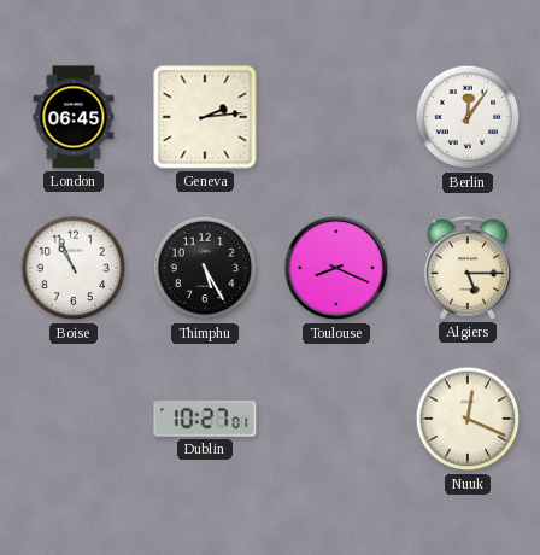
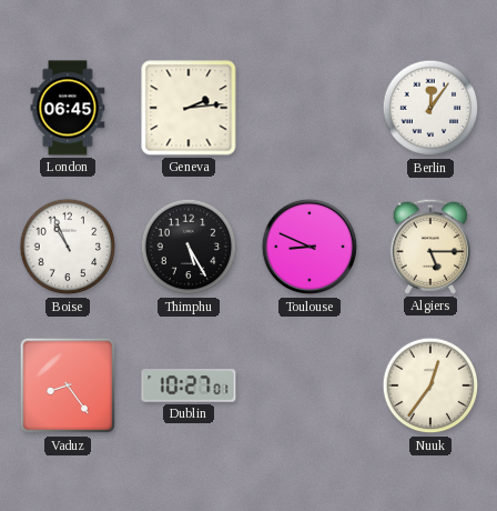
Toulouse: 8:19 -> 8:49 (310, 247)
Vaduz: none -> 8:24 (68, 385)
Nuuk: 12:19 -> 12:36 (430, 385)
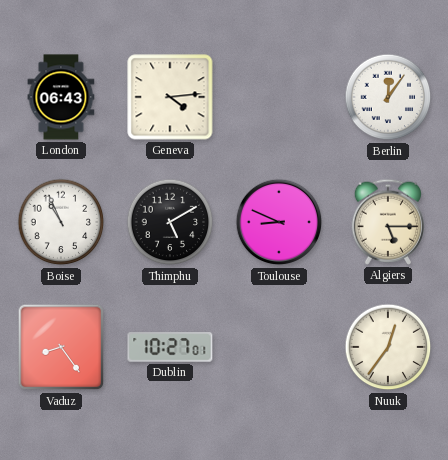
London: 06:45 -> 06:43 (61, 97)
Geneva: 2:14 -> 4:14 (170, 97)
Thimphu: 5:25 -> 5:10 (170, 222)
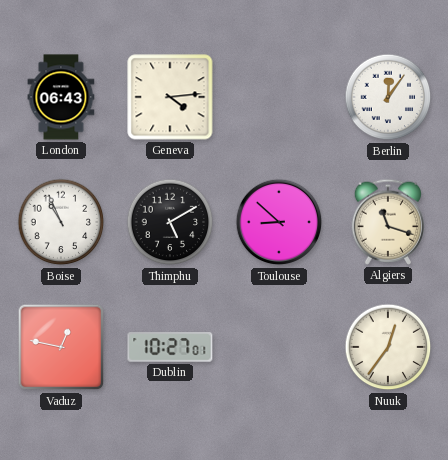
Toulouse: 8:49 -> 8:52 (279, 222)
Algiers: 5:15 -> 11:18 (387, 222)
Vaduz: 8:24 -> 12:47 (61, 347)
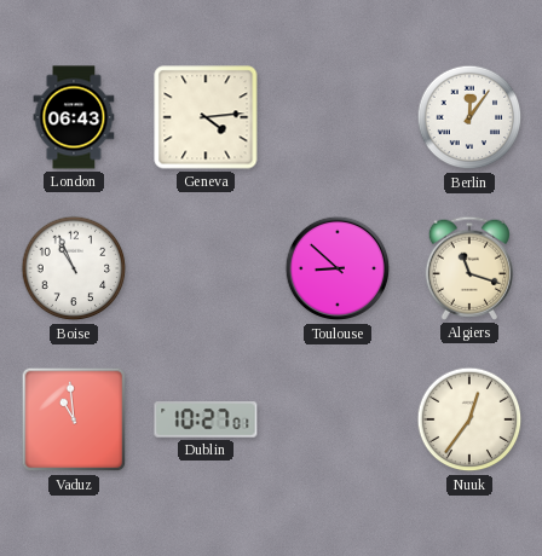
Thimphu: 5:10 -> none (170, 222)
Vaduz: 12:47 -> 10:59 (74, 419)
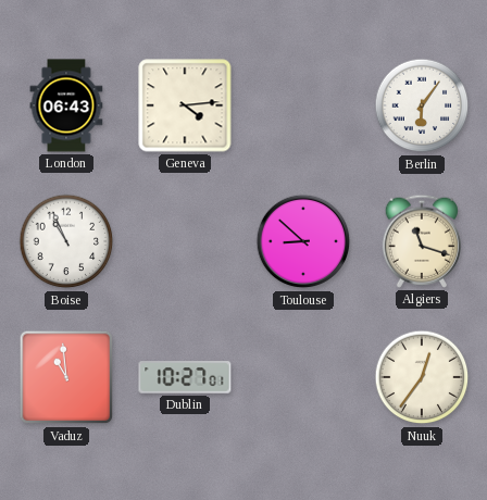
Berlin: 12:06 -> 6:06 (422, 105)
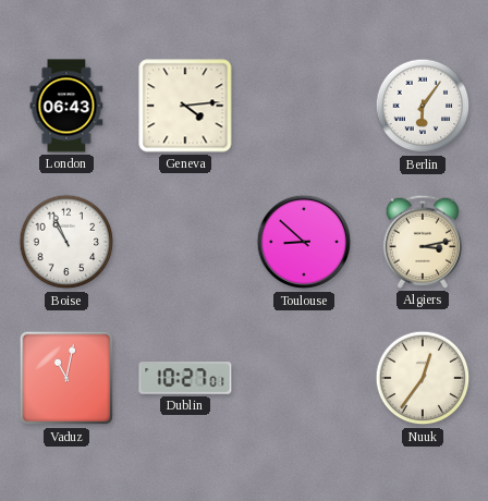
Algiers: 11:18 -> 3:13 (422, 242)
Vaduz: 10:59 -> 11:02 (66, 378)
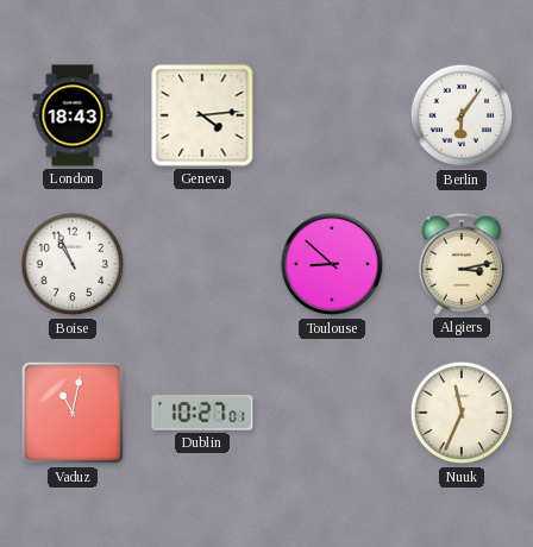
London: 06:43 -> 18:43 (73, 115)
Nuuk: 12:36 -> 11:34 (462, 413)
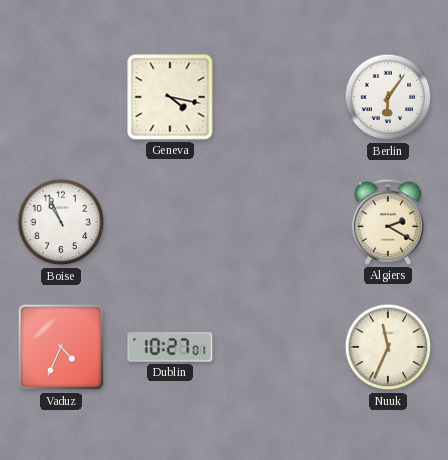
London: 18:43 -> none (73, 115)
Geneva: 4:14 -> 4:17 (170, 97)
Toulouse: 8:52 -> none (332, 264)
Algiers: 3:13 -> 2:20 (387, 222)
Vaduz: 11:02 -> 4:34 (61, 347)
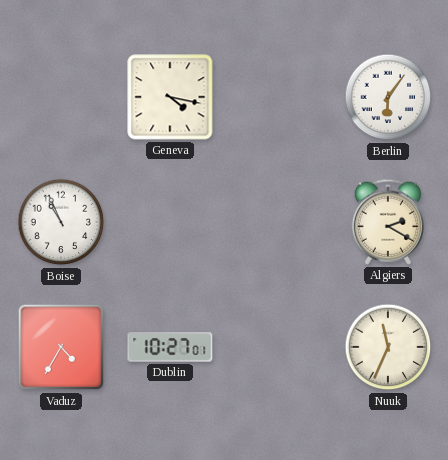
Vaduz: 4:34 -> 4:35 (61, 347)
